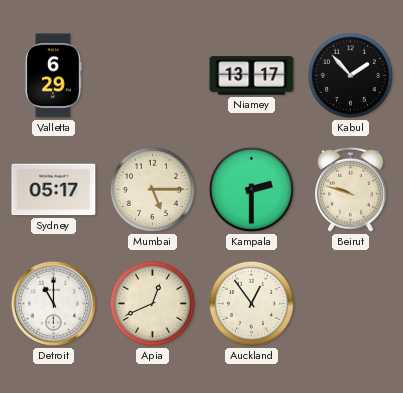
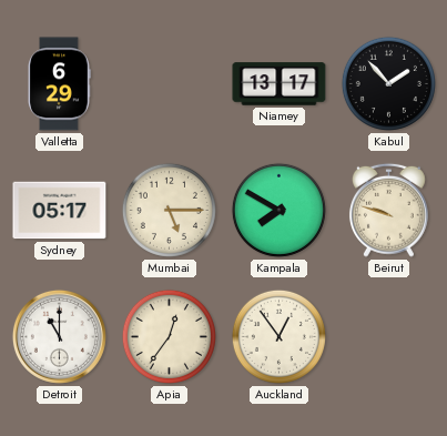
Kampala: 2:30 -> 7:50 (278, 210)
Apia: 12:41 -> 12:36 (169, 336)
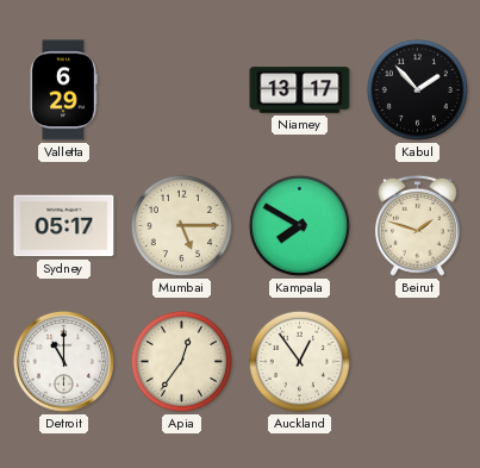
Beirut: 9:48 -> 1:48 (417, 225)
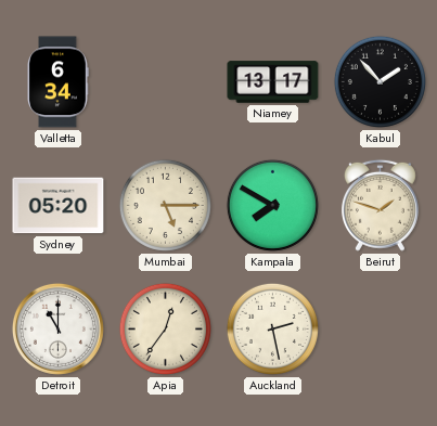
Valletta: 6:29 -> 6:34 (57, 82)
Sydney: 05:17 -> 05:20 (59, 206)
Auckland: 12:54 -> 2:28 (272, 328)
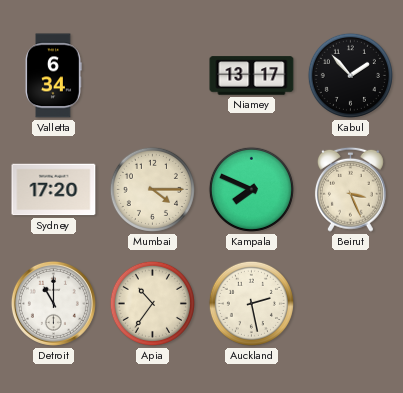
Sydney: 05:20 -> 17:20 (54, 190)
Mumbai: 5:15 -> 4:15 (152, 189)
Kampala: 7:50 -> 7:49 (251, 189)
Beirut: 1:48 -> 3:26 (350, 189)
Apia: 12:36 -> 10:36 (152, 303)
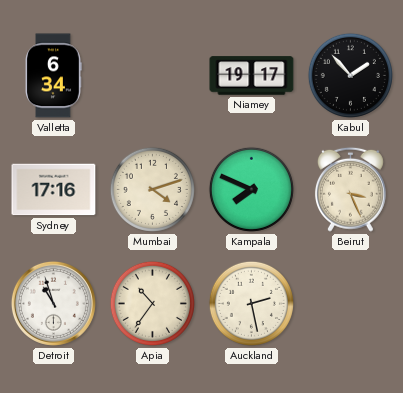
Niamey: 13:17 -> 19:17 (252, 76)
Sydney: 17:20 -> 17:16 (54, 190)
Mumbai: 4:15 -> 4:12 (152, 189)
Detroit: 11:00 -> 10:57 (53, 303)
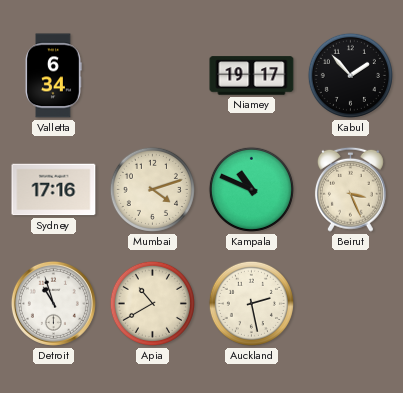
Kampala: 7:49 -> 10:49 (251, 189)
Apia: 10:36 -> 10:40 (152, 303)
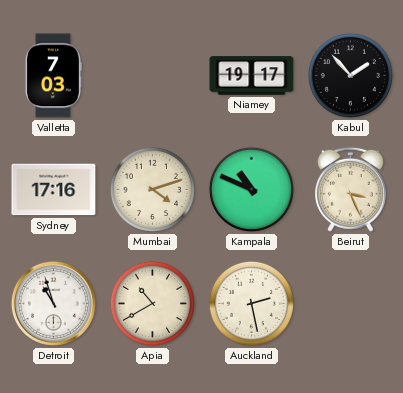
Valletta: 6:34 -> 7:03 (53, 76)
